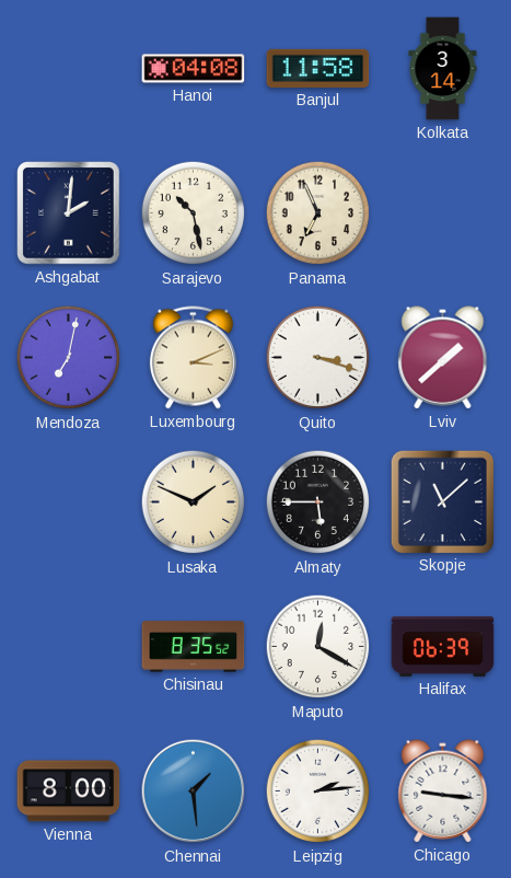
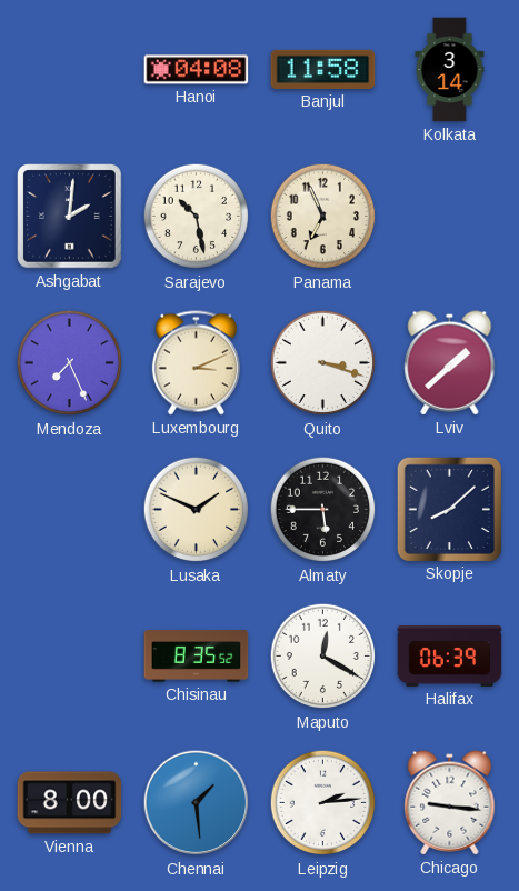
Mendoza: 7:02 -> 7:26 (70, 363)
Skopje: 11:08 -> 8:08 (449, 509)
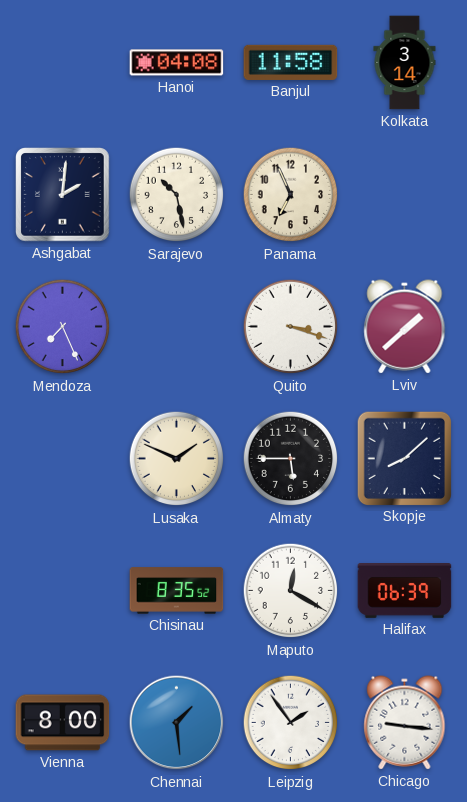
Luxembourg: 3:11 -> none (196, 363)
Leipzig: 2:14 -> 1:54 (291, 723)
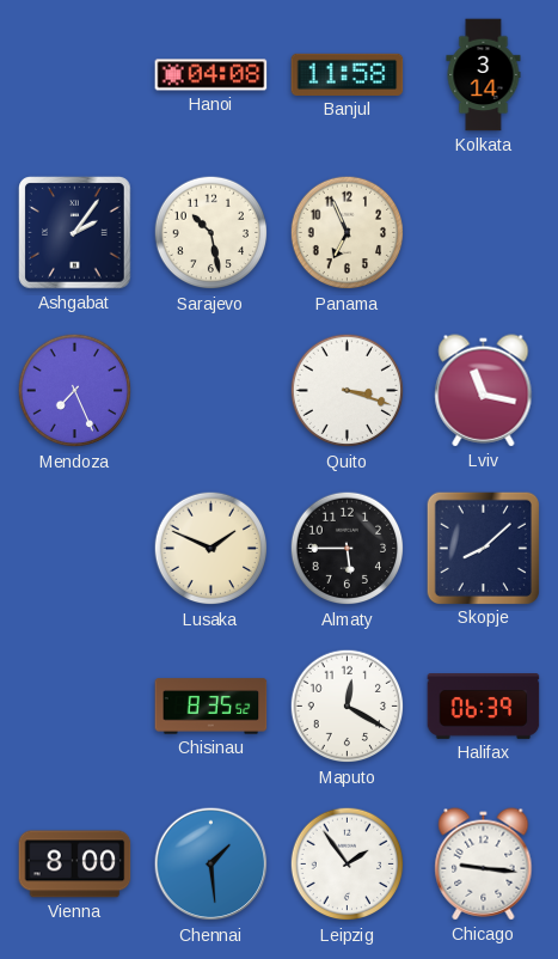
Ashgabat: 2:01 -> 2:06 (75, 233)
Lviv: 1:38 -> 11:17 (484, 391)
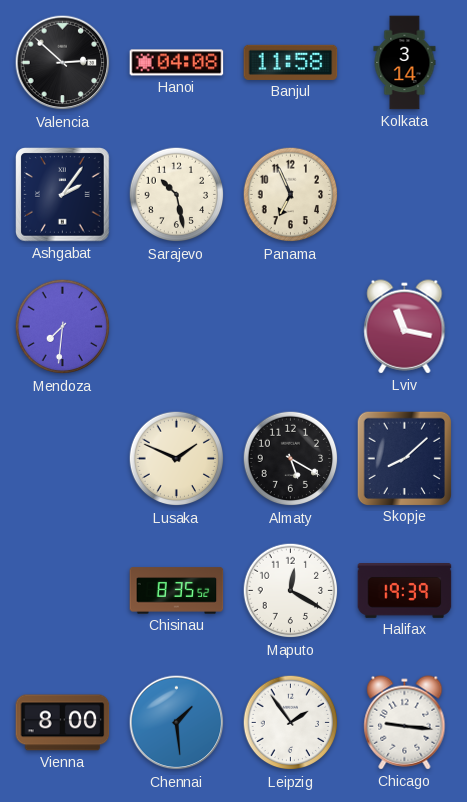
Valencia: none -> 2:52 (63, 63)
Mendoza: 7:26 -> 7:31 (63, 327)
Quito: 3:18 -> none (348, 391)
Almaty: 5:45 -> 5:20 (291, 459)
Halifax: 06:39 -> 19:39 (405, 591)
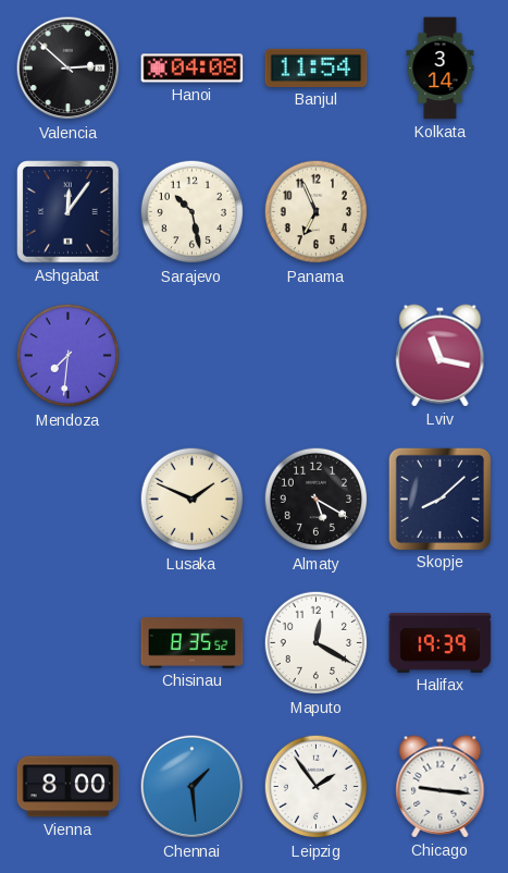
Banjul: 11:58 -> 11:54 (317, 67)
Ashgabat: 2:06 -> 12:06 (69, 212)
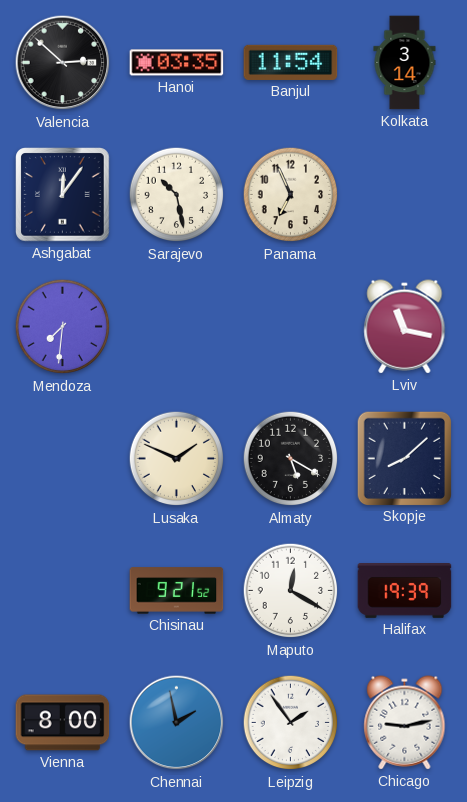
Hanoi: 04:08 -> 03:35 (177, 63)
Chisinau: 8:35 -> 9:21 (177, 591)
Chennai: 1:29 -> 1:58 (177, 723)
Chicago: 9:16 -> 9:13 (405, 723)
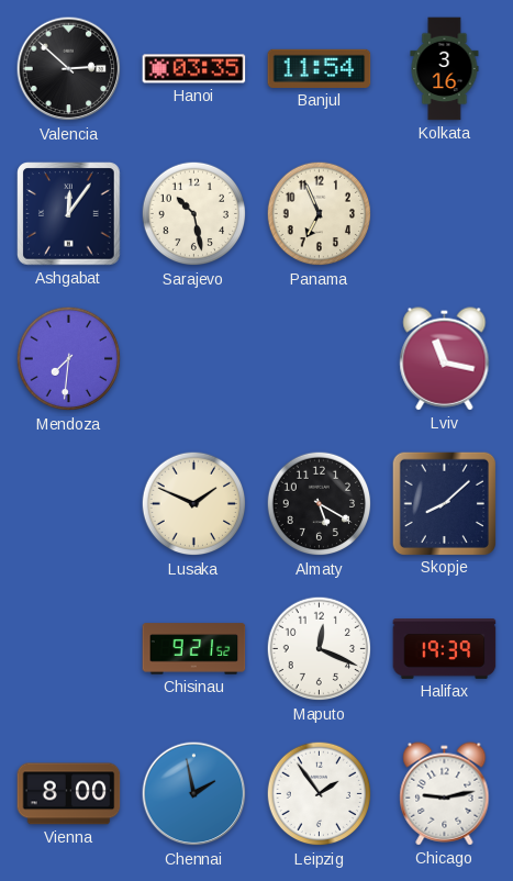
Kolkata: 3:14 -> 3:16 (445, 69)
Maputo: 12:20 -> 12:19 (320, 649)
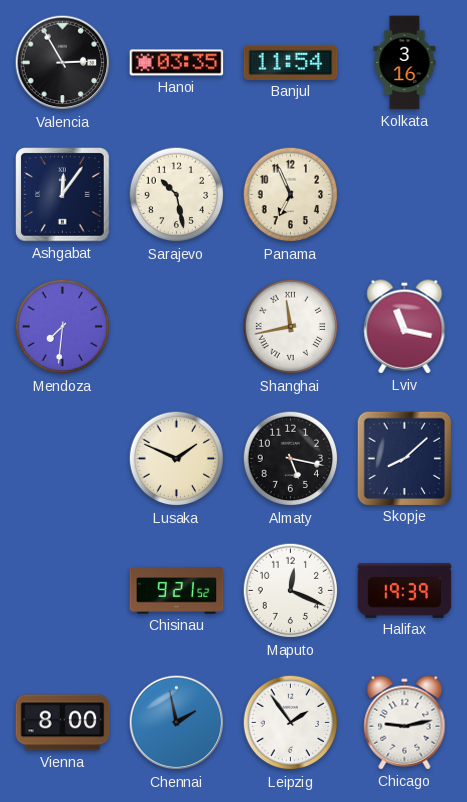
Valencia: 2:52 -> 2:55 (63, 63)
Shanghai: none -> 11:43 (291, 327)
Almaty: 5:20 -> 5:17 (291, 459)
